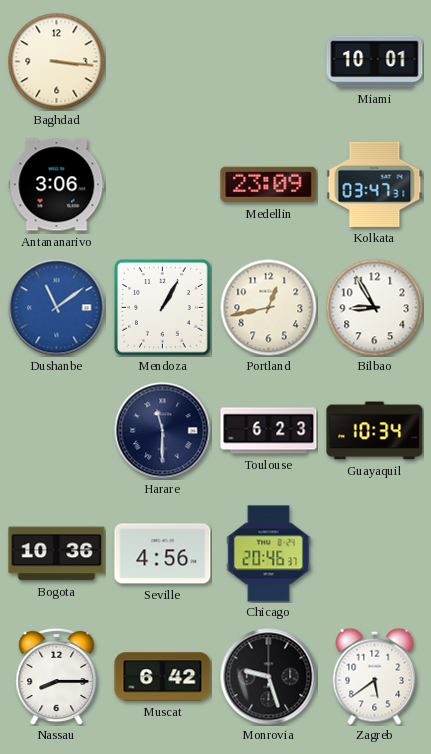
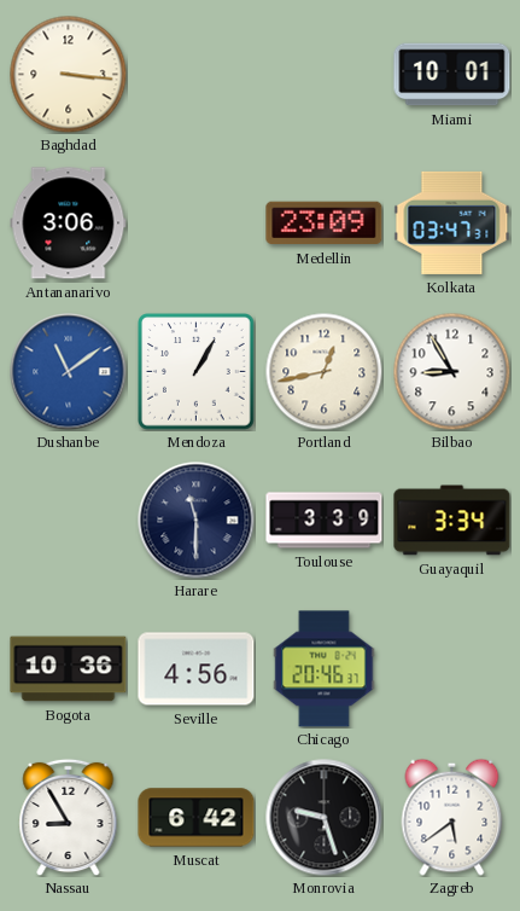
Toulouse: 6:23 -> 3:39 (325, 521)
Guayaquil: 10:34 -> 3:34 (452, 521)
Nassau: 8:15 -> 8:55 (69, 817)
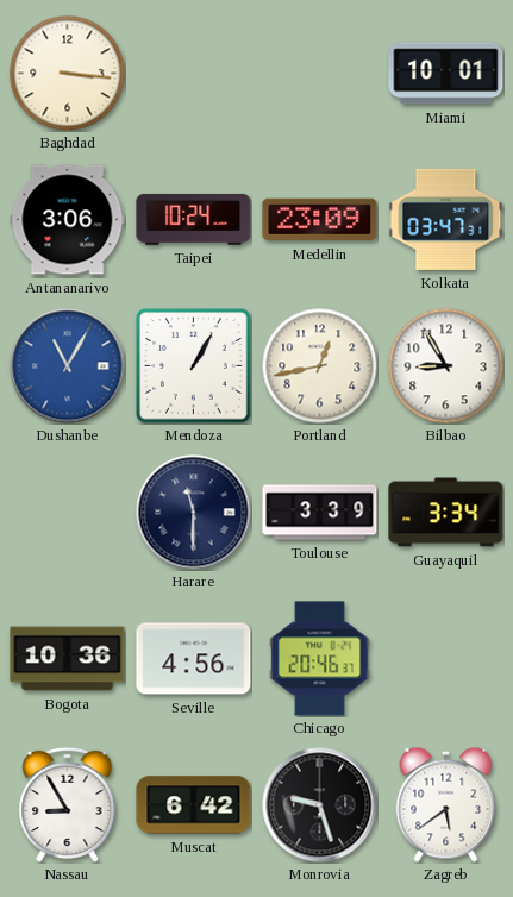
Taipei: none -> 10:24 (194, 219)
Dushanbe: 11:09 -> 11:05 (68, 366)
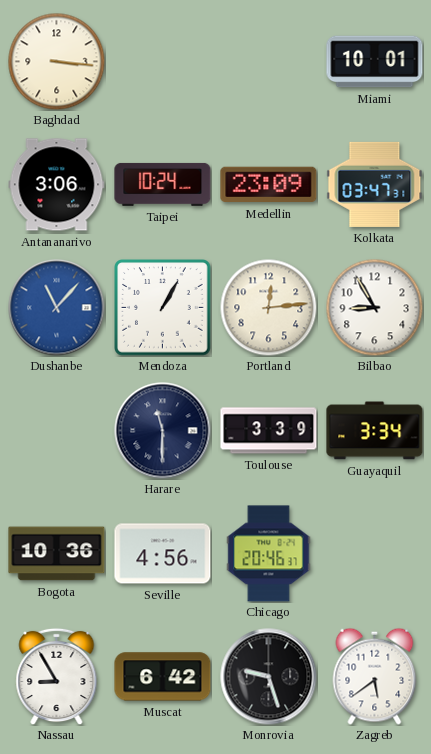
Dushanbe: 11:05 -> 11:07 (57, 308)
Portland: 12:43 -> 12:14 (268, 307)
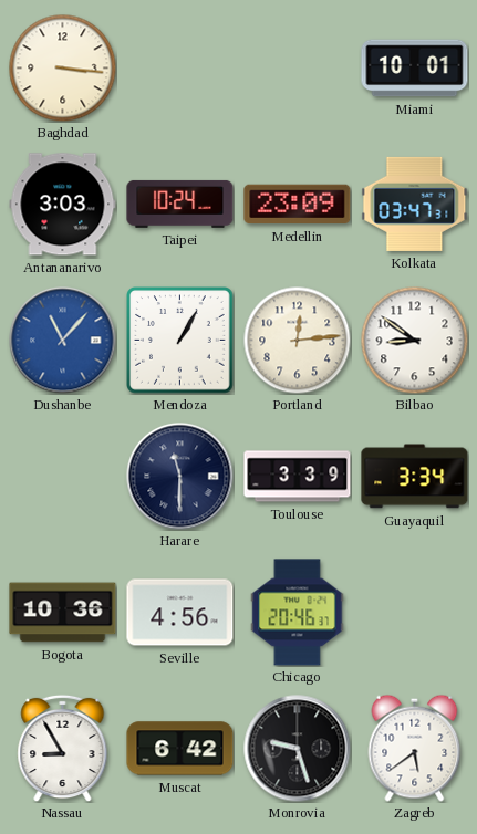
Antananarivo: 3:06 -> 3:03 (63, 205)
Bilbao: 8:55 -> 8:51 (414, 340)
